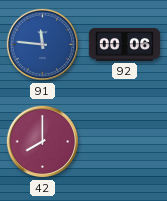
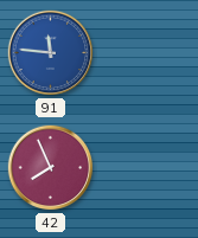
92: 00:06 -> none (125, 45)
42: 8:00 -> 7:56 (51, 168)
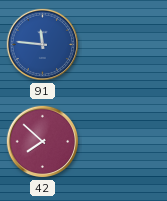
42: 7:56 -> 7:52 (43, 142)
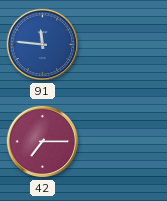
42: 7:52 -> 7:15 (43, 142)
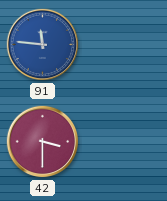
42: 7:15 -> 3:30 (43, 142)
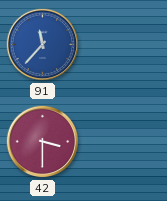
91: 11:46 -> 11:37 (43, 45)
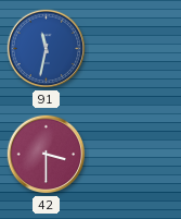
91: 11:37 -> 11:32 (47, 49)
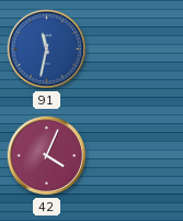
42: 3:30 -> 4:04 (47, 156)
